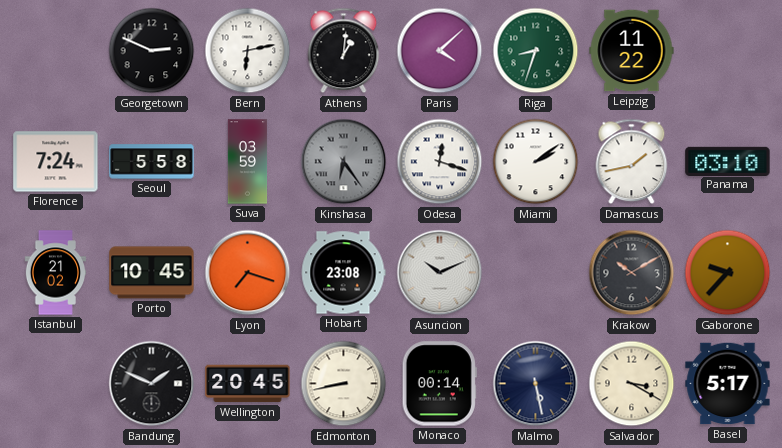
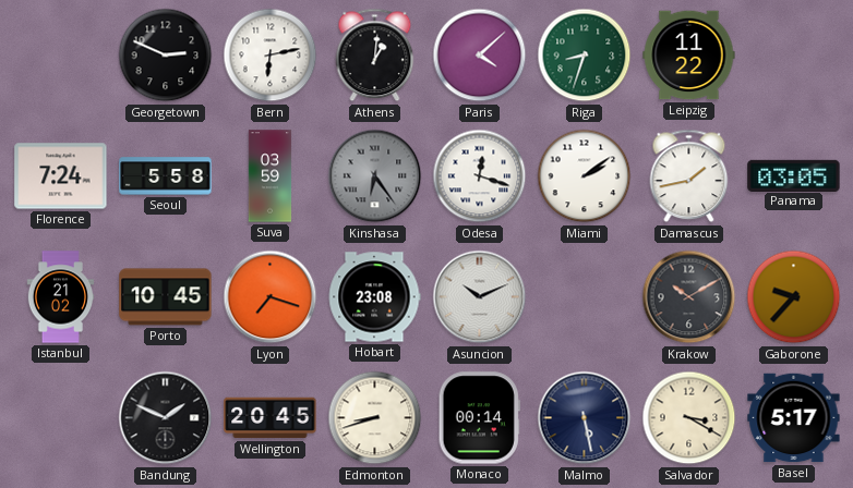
Panama: 03:10 -> 03:05 (794, 175)
Edmonton: 8:43 -> 8:42 (375, 418)
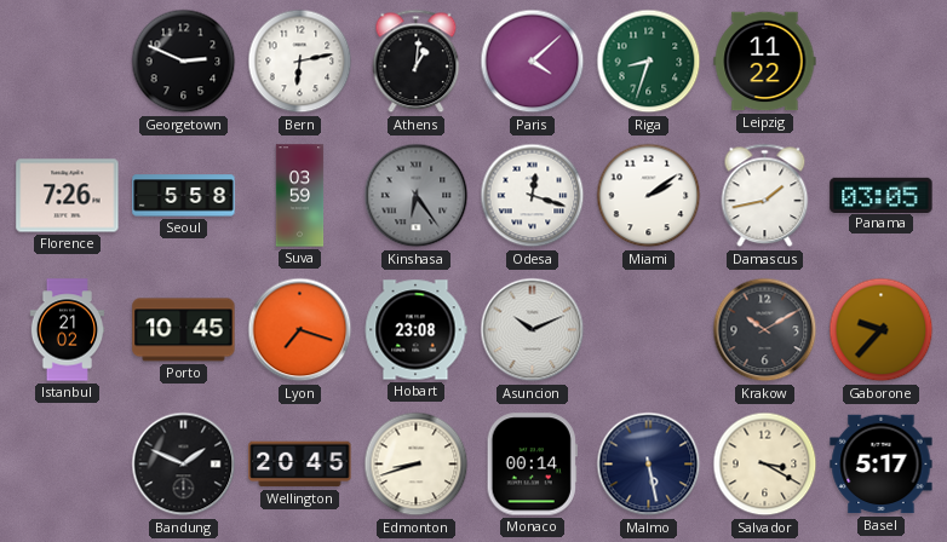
Florence: 7:24 -> 7:26 (68, 196)
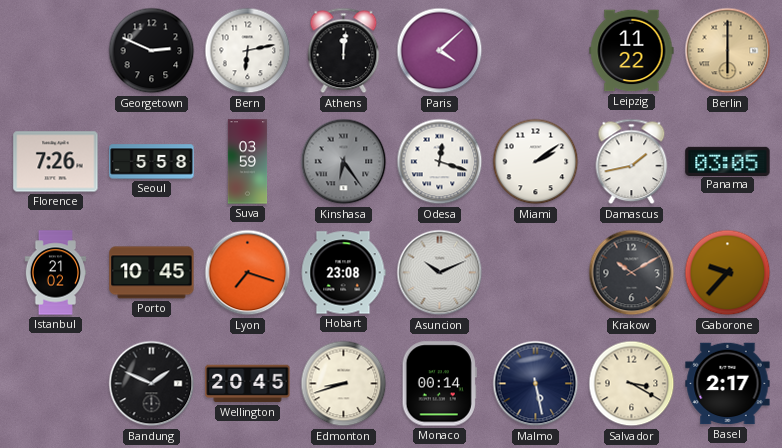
Athens: 1:01 -> 12:01 (344, 51)
Riga: 8:33 -> none (649, 62)
Berlin: none -> 6:00 (728, 51)
Basel: 5:17 -> 2:17 (728, 384)
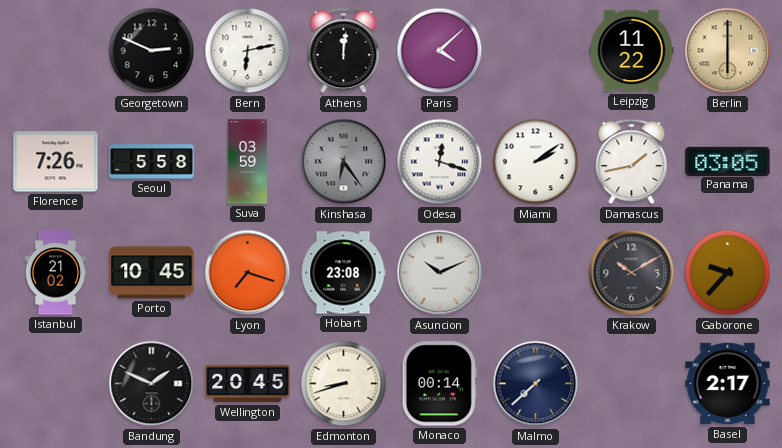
Malmo: 5:28 -> 7:38 (536, 384)
Salvador: 3:20 -> none (632, 384)
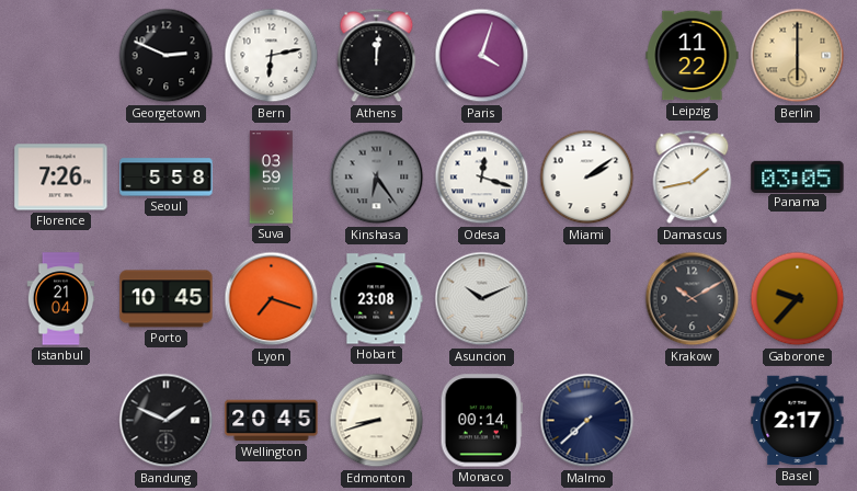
Paris: 4:08 -> 4:03 (482, 56)
Istanbul: 21:02 -> 21:04 (61, 299)
